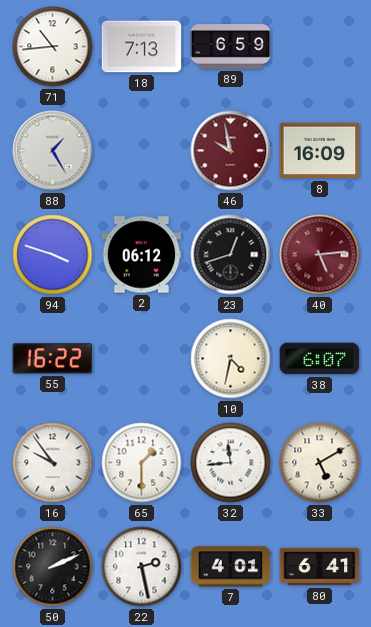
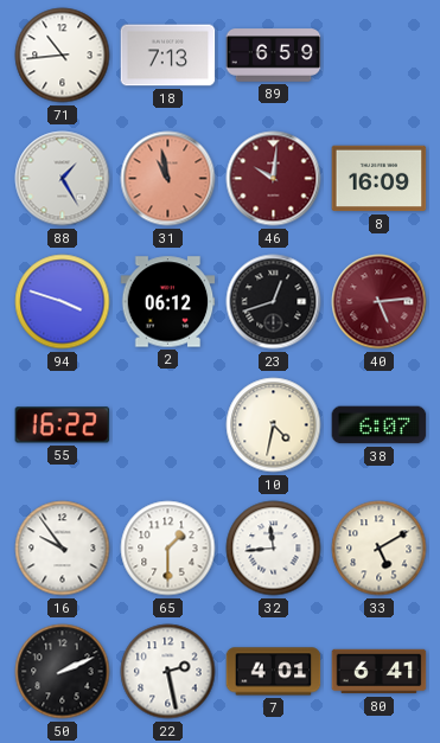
31: none -> 10:58 (168, 179)
46: 9:58 -> 10:01 (274, 179)
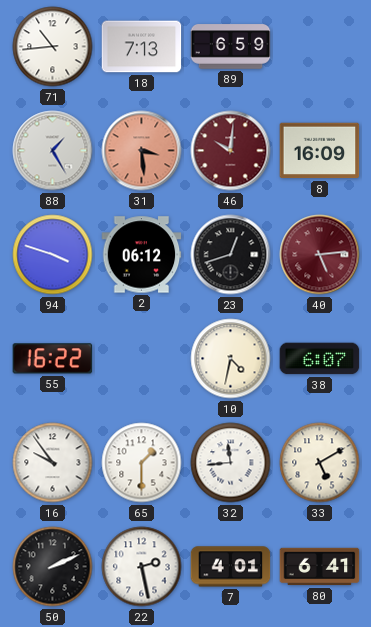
31: 10:58 -> 3:29 (142, 151)
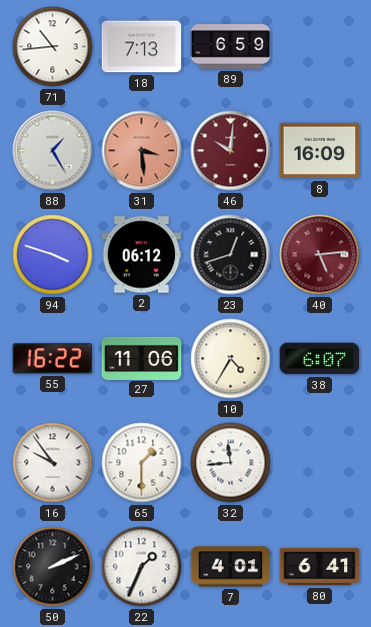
27: none -> 11:06 (142, 358)
10: 4:32 -> 4:35 (231, 359)
33: 5:10 -> none (320, 463)
22: 2:28 -> 1:34 (142, 567)
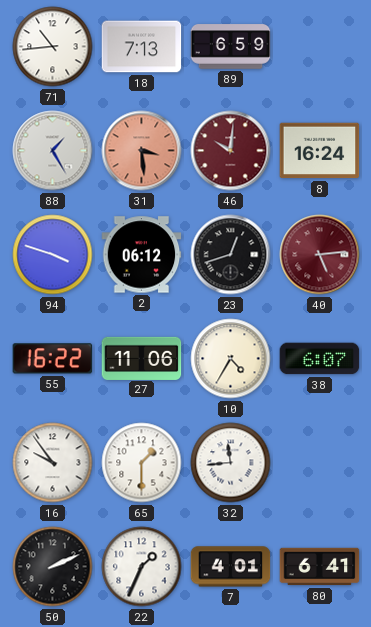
8: 16:09 -> 16:24 (320, 151)
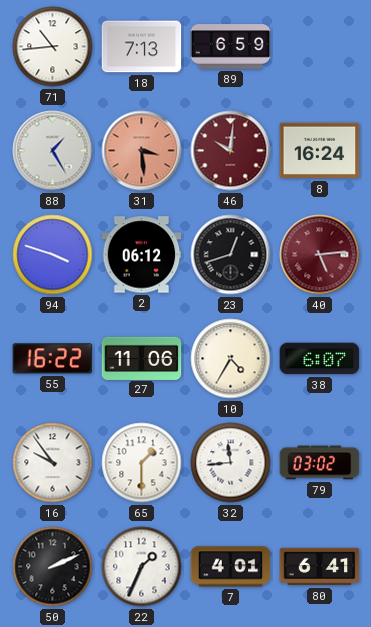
79: none -> 03:02 (320, 463)
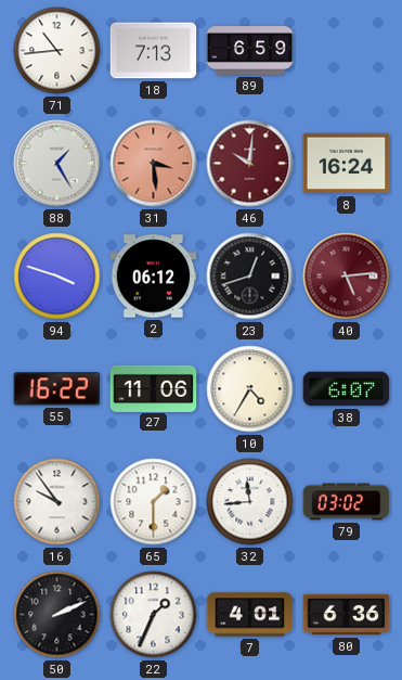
80: 6:41 -> 6:36 (347, 615)
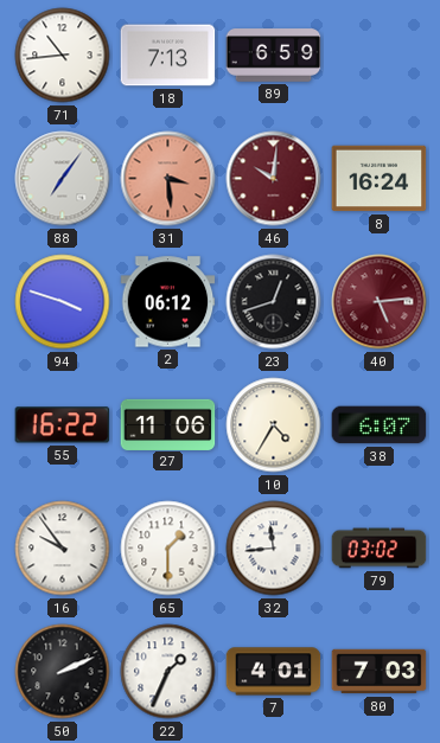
88: 1:25 -> 7:06 (63, 179)
80: 6:36 -> 7:03 (380, 672)
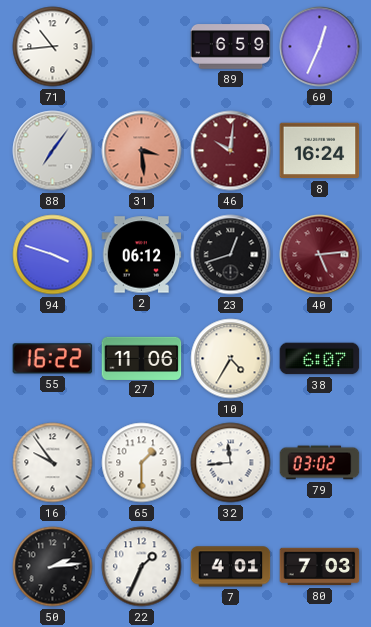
18: 7:13 -> none (168, 56)
60: none -> 12:34 (320, 47)
50: 2:11 -> 2:14 (53, 567)
